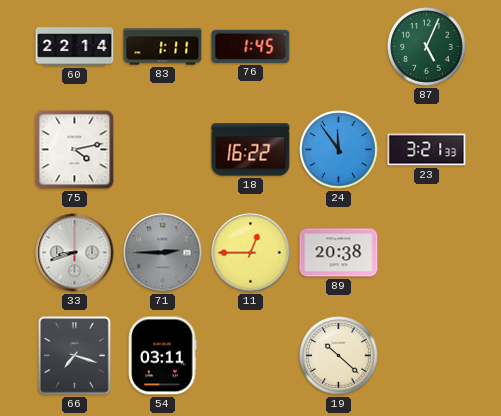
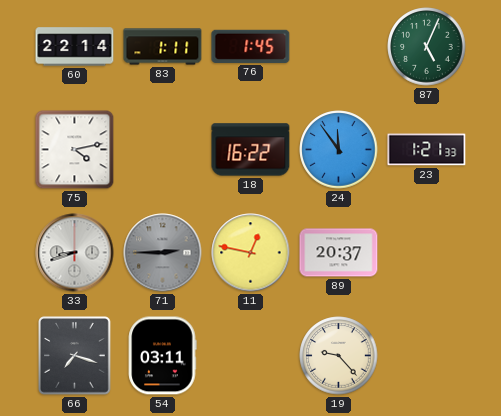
23: 3:21 -> 1:21 (427, 150)
11: 12:45 -> 12:47 (251, 253)
89: 20:38 -> 20:37 (339, 253)
19: 10:22 -> 9:23 (339, 356)
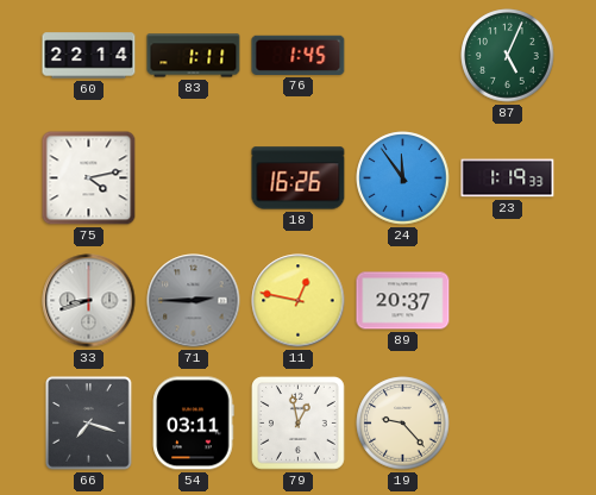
18: 16:22 -> 16:26 (299, 178)
23: 1:21 -> 1:19 (508, 178)
79: none -> 12:58 (299, 424)
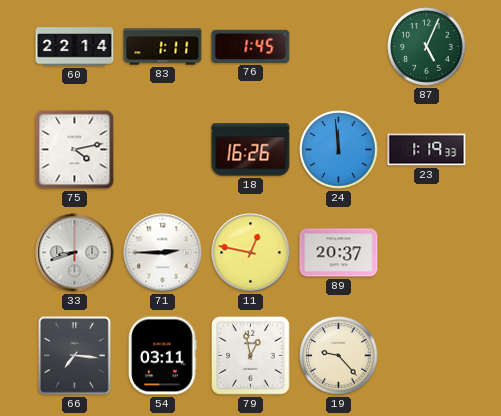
24: 11:54 -> 11:59 (339, 150)
71 dial: grey -> white (163, 253)
66: 7:18 -> 7:16 (75, 356)
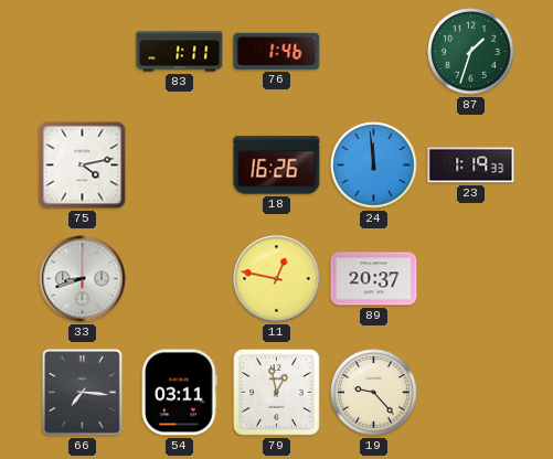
60: 22:14 -> none (75, 47)
76: 1:45 -> 1:46 (277, 51)
87: 5:04 -> 1:33 (471, 52)
71: 2:45 -> none (163, 253)
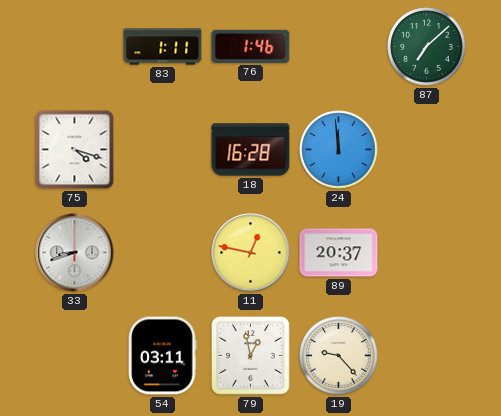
87: 1:33 -> 7:08 (427, 47)
75: 4:13 -> 4:18 (75, 150)
18: 16:26 -> 16:28 (251, 150)
23: 1:19 -> none (471, 166)
66: 7:16 -> none (83, 393)
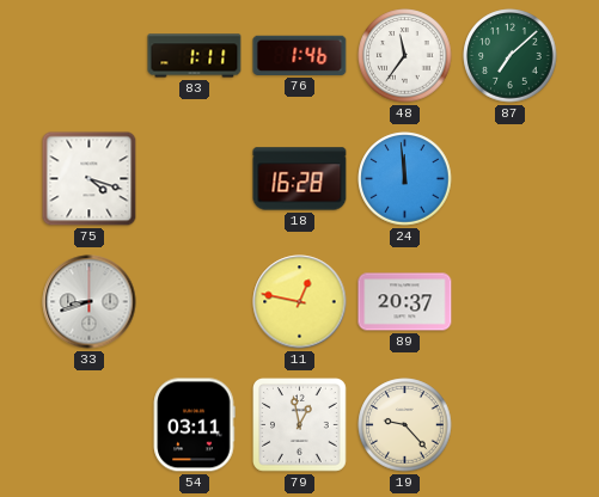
48: none -> 11:36 (405, 56)
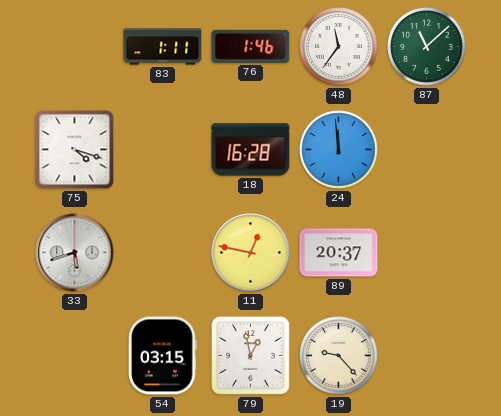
87: 7:08 -> 11:08 (427, 47)
33: 8:42 -> 5:42 (75, 253)
54: 03:11 -> 03:15 (162, 356)
